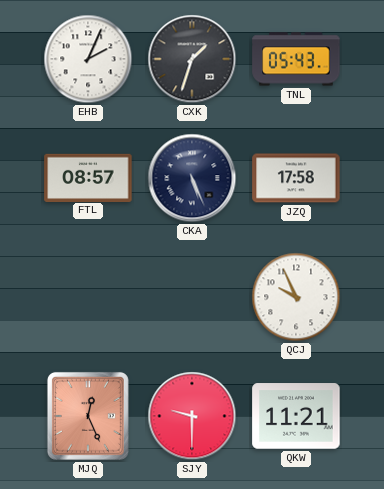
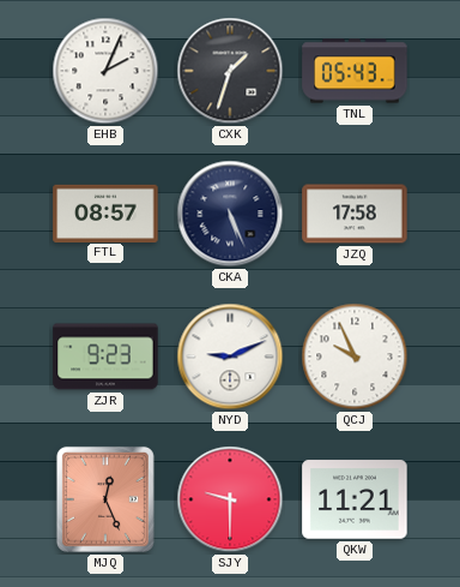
ZJR: none -> 9:23 (105, 357)
NYD: none -> 9:11 (230, 357)
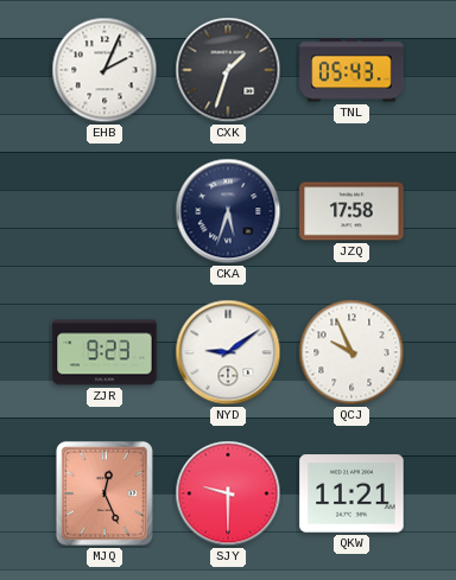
FTL: 08:57 -> none (105, 212)
CKA: 5:26 -> 5:33 (228, 211)
NYD: 9:11 -> 9:09 (228, 352)
